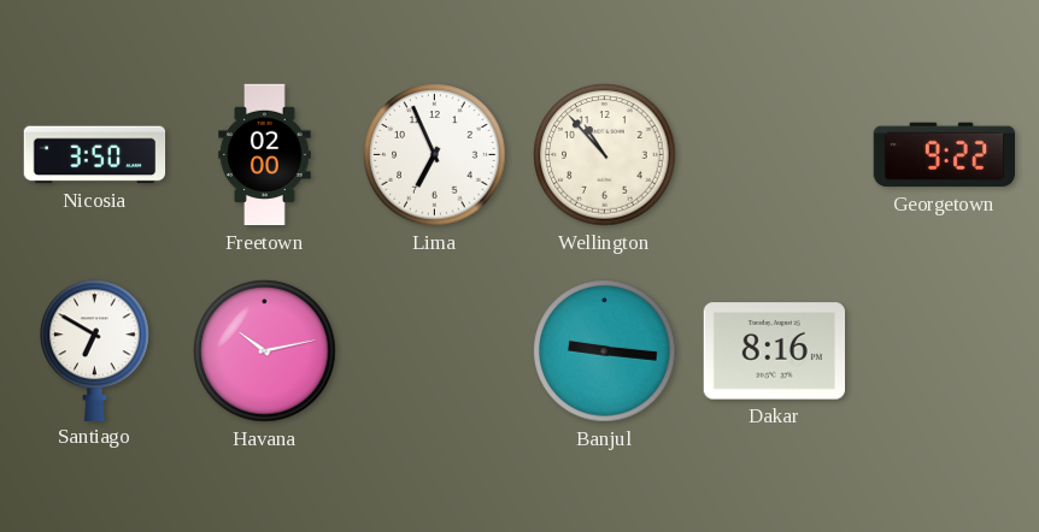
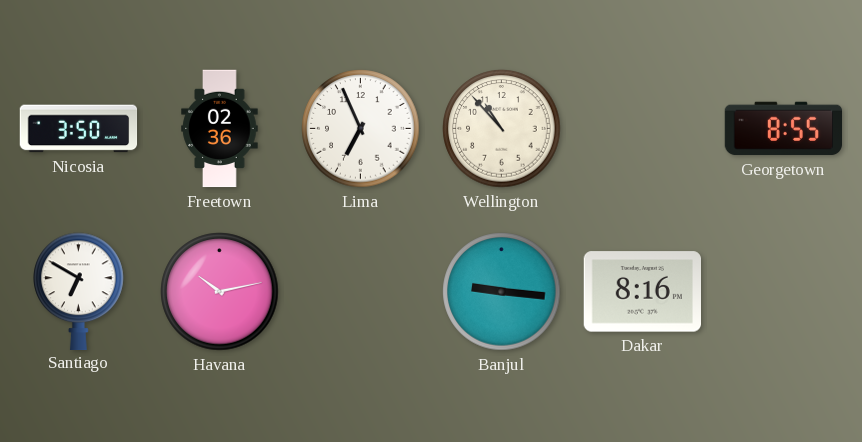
Freetown: 02:00 -> 02:36 (220, 129)
Georgetown: 9:22 -> 8:55 (784, 129)
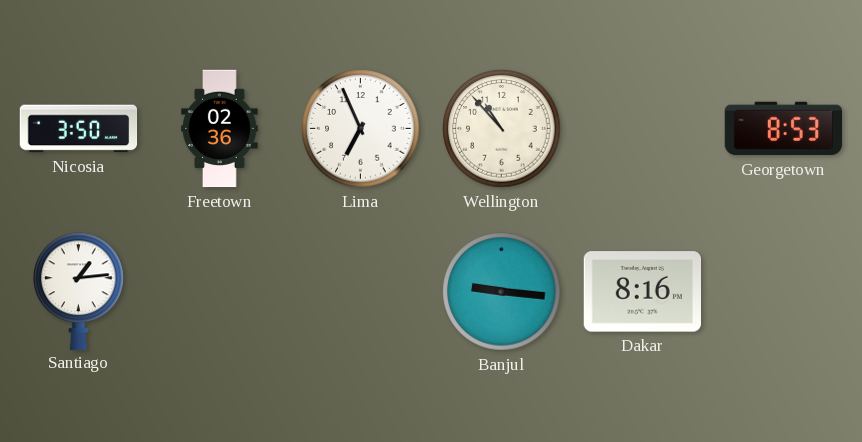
Georgetown: 8:55 -> 8:53 (784, 129)
Santiago: 6:50 -> 1:14 (79, 291)
Havana: 10:13 -> none (220, 292)
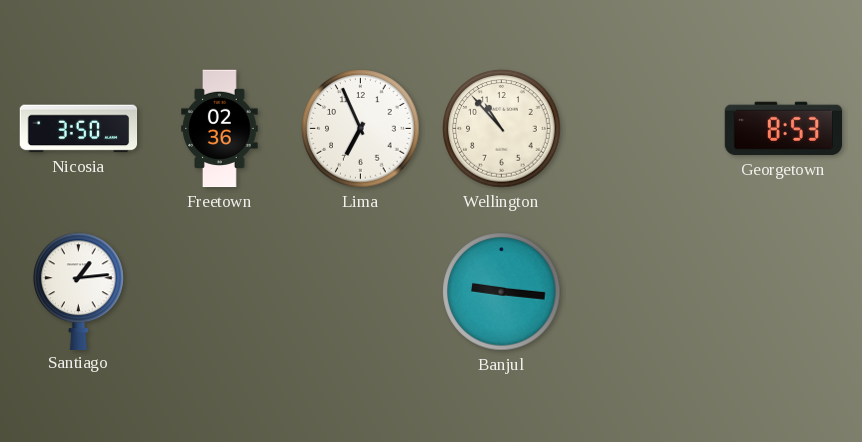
Dakar: 8:16 -> none (642, 292)
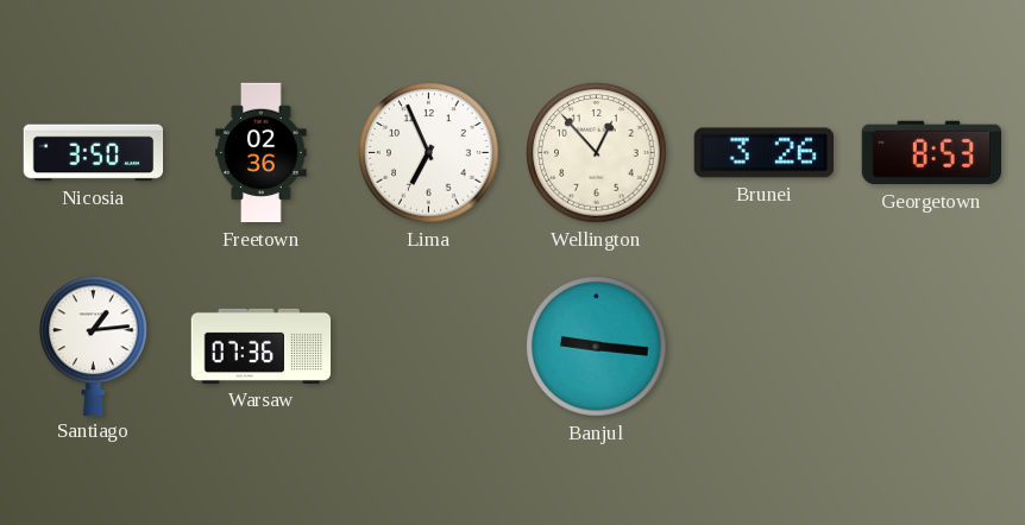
Wellington: 10:53 -> 12:53 (597, 153)
Brunei: none -> 3:26 (763, 153)
Warsaw: none -> 07:36 (262, 346)
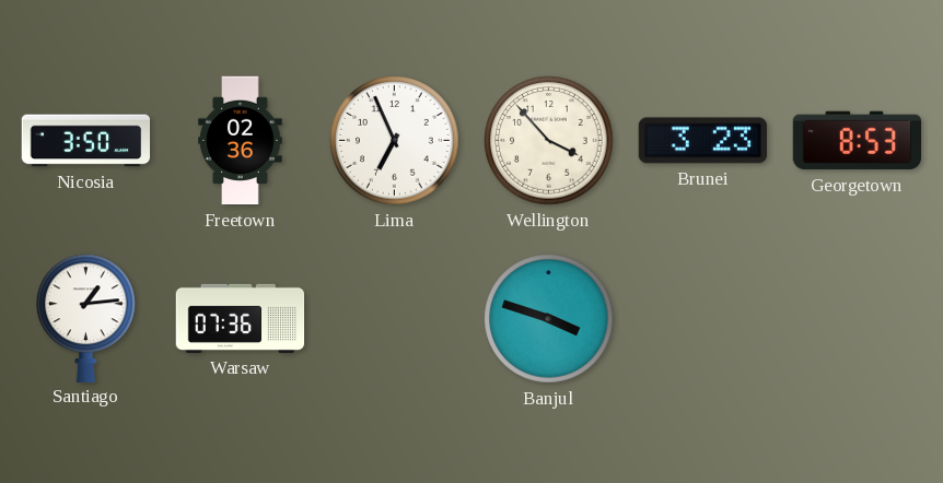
Wellington: 12:53 -> 3:53 (549, 141)
Brunei: 3:26 -> 3:23 (702, 141)
Banjul: 9:16 -> 3:48 (549, 319)
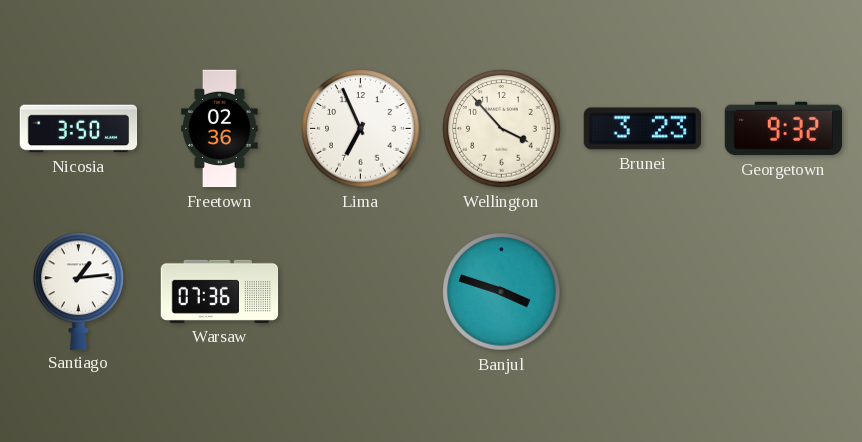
Georgetown: 8:53 -> 9:32 (784, 129)
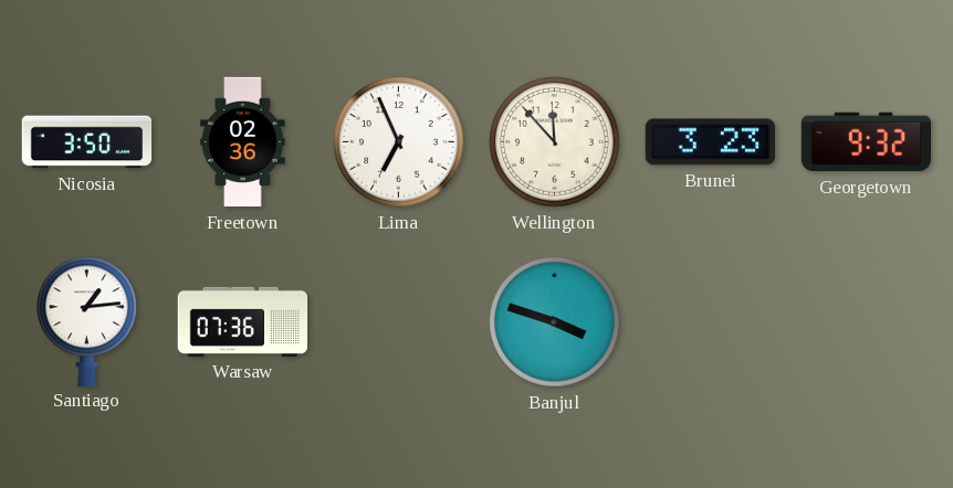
Wellington: 3:53 -> 11:53 (555, 142)
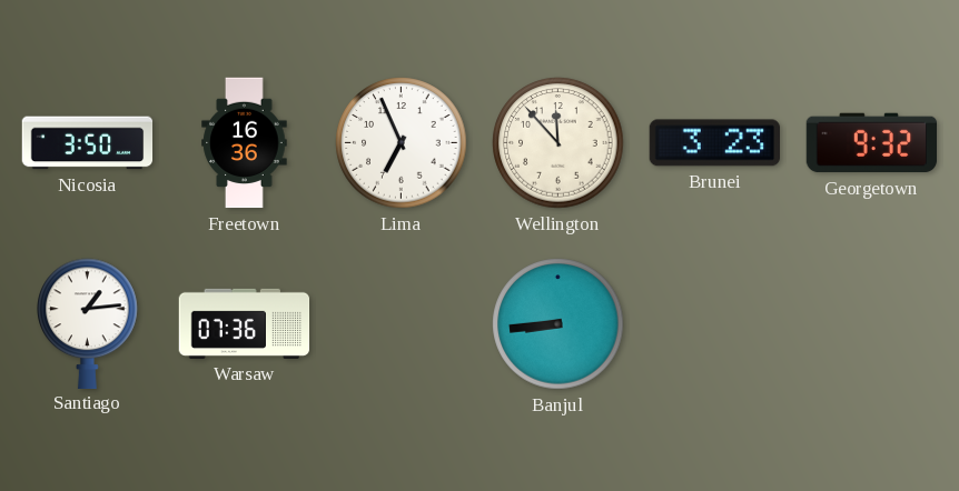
Freetown: 02:36 -> 16:36 (245, 143)
Banjul: 3:48 -> 8:44 (558, 324)
